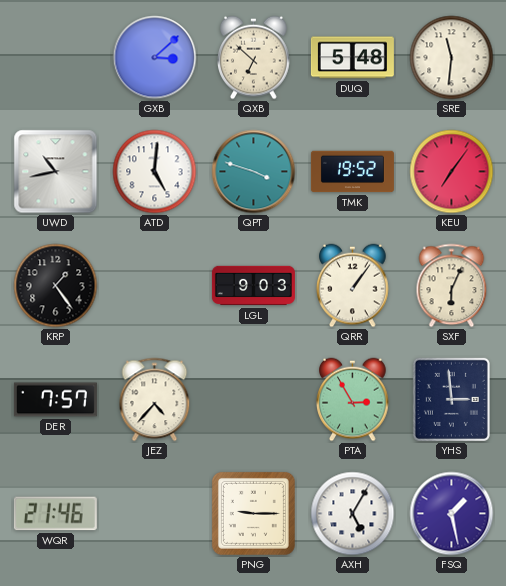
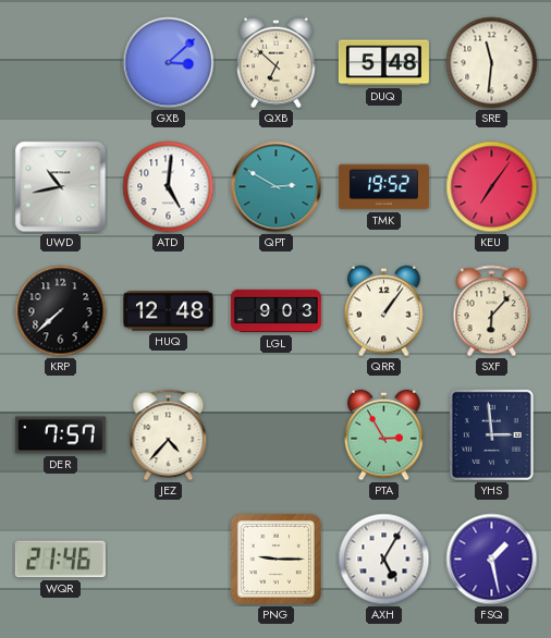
QPT: 3:48 -> 2:50 (277, 187)
KRP: 1:24 -> 7:38 (61, 311)
HUQ: none -> 12:48 (168, 311)
SXF: 6:04 -> 6:07 (492, 311)
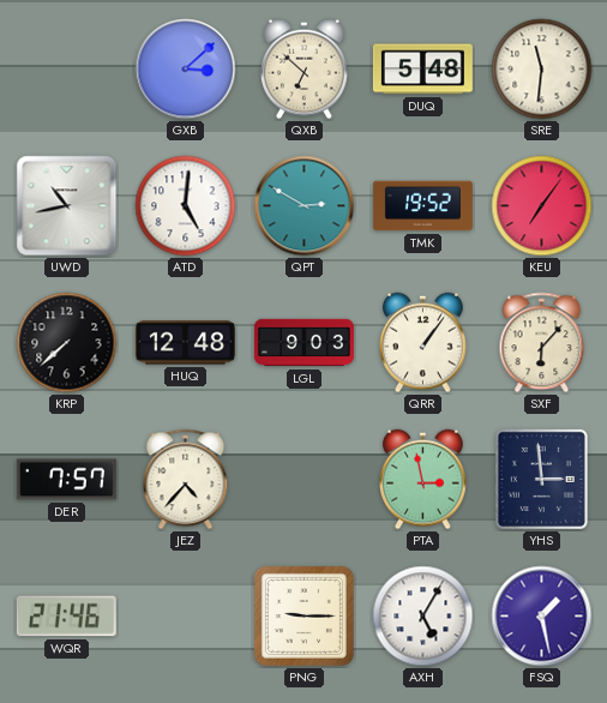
PTA: 2:55 -> 2:58 (423, 480)
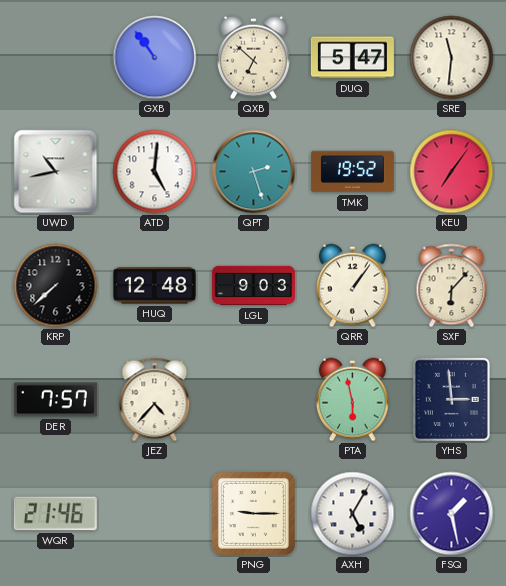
GXB: 3:08 -> 10:54 (155, 58)
DUQ: 5:48 -> 5:47 (352, 58)
QPT: 2:50 -> 2:27 (254, 172)
PTA: 2:58 -> 5:58 (353, 400)
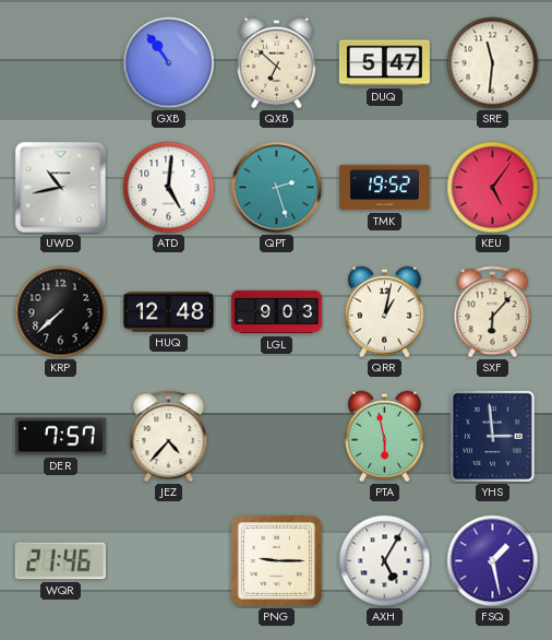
KEU: 7:06 -> 5:06 (493, 188)
QRR: 1:06 -> 1:02 (385, 312)
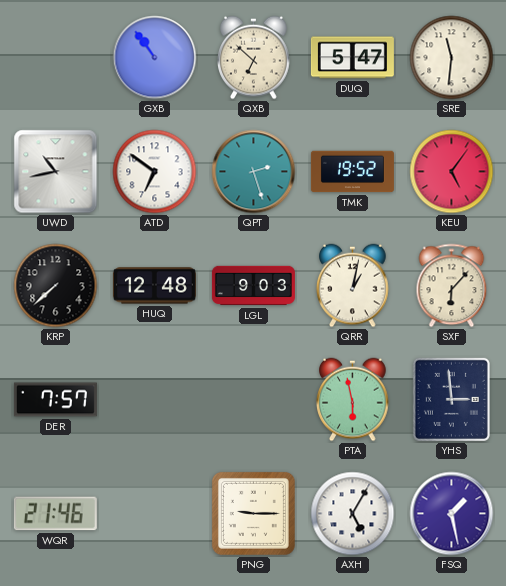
ATD: 5:01 -> 6:51 (155, 172)
JEZ: 4:37 -> none (169, 437)
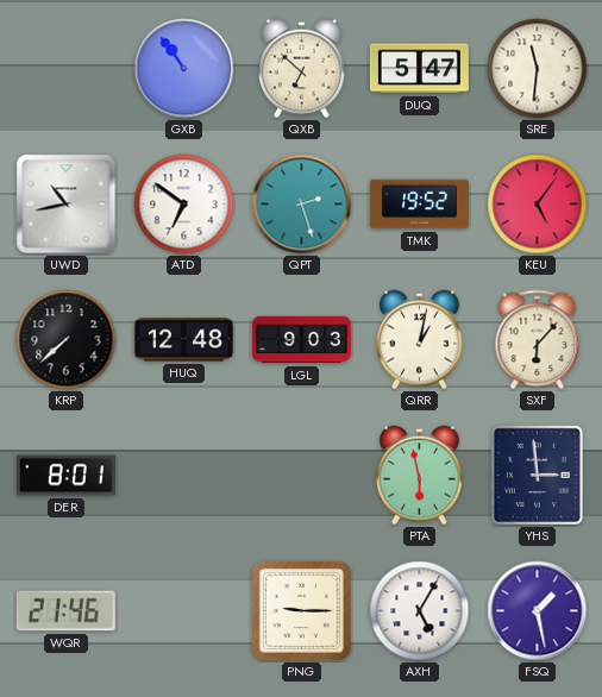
DER: 7:57 -> 8:01 (65, 476)
